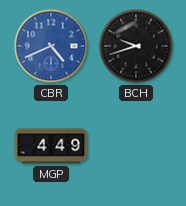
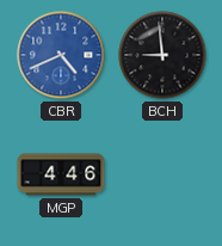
BCH: 9:42 -> 8:59 (162, 55)
MGP: 4:49 -> 4:46 (61, 174)
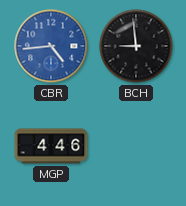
CBR: 4:41 -> 4:44 (51, 46)
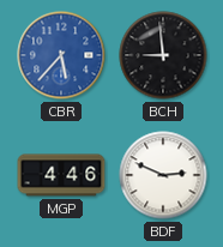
CBR: 4:44 -> 5:37 (61, 55)
BDF: none -> 2:49 (163, 175)
